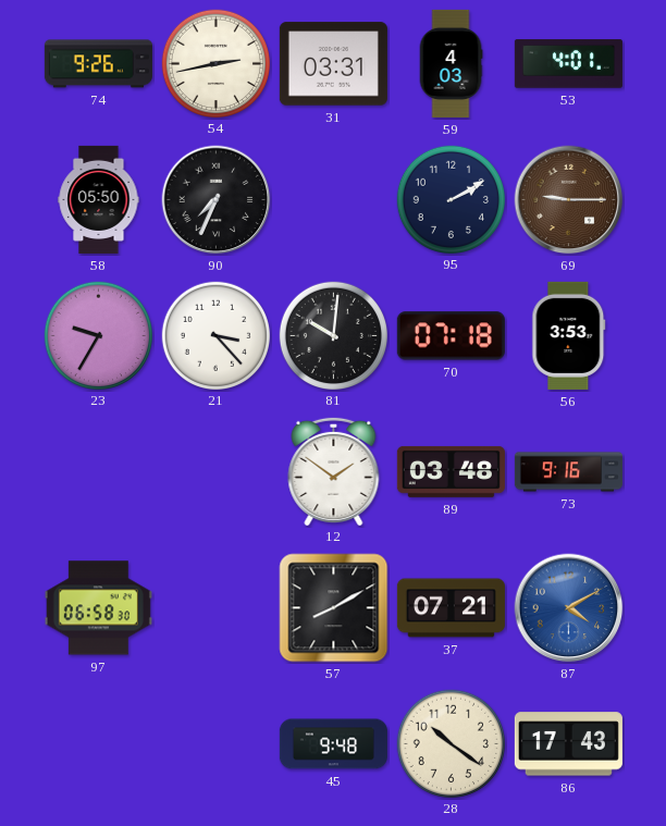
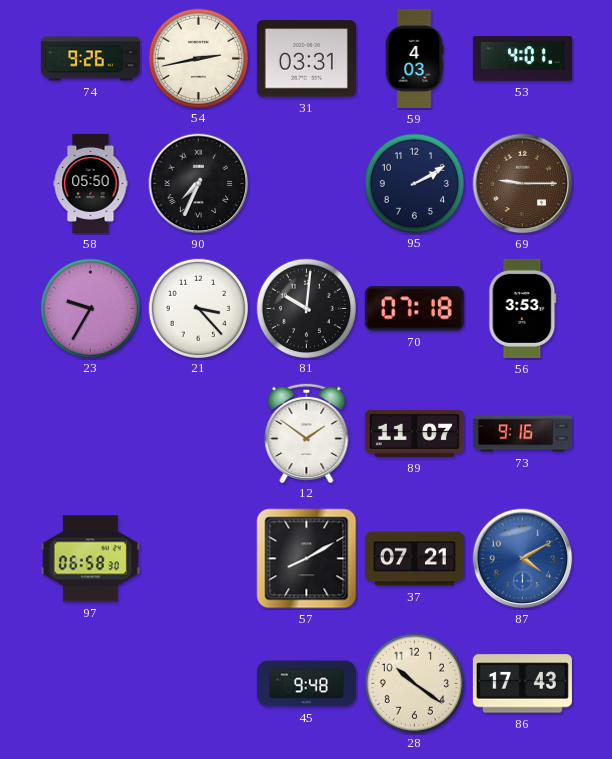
89: 03:48 -> 11:07 (414, 433)
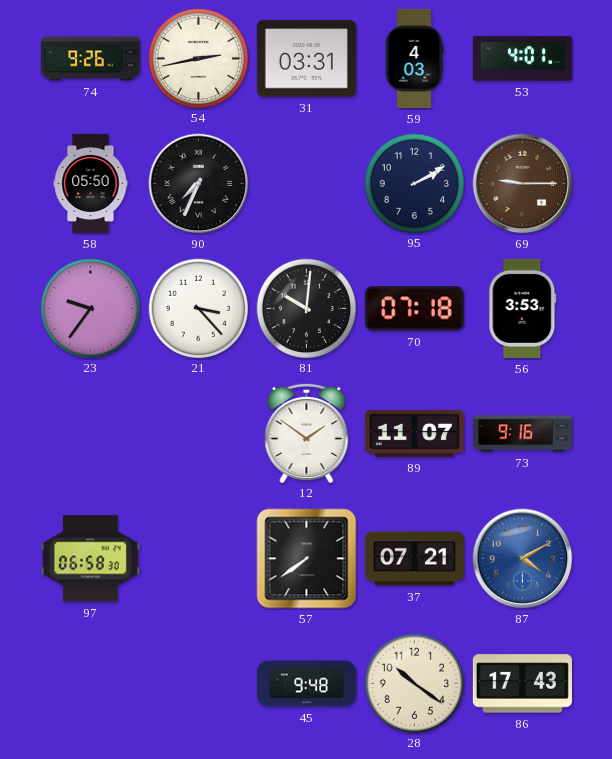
23: 9:35 -> 9:36 (90, 308)
57: 8:10 -> 7:39 (307, 559)
